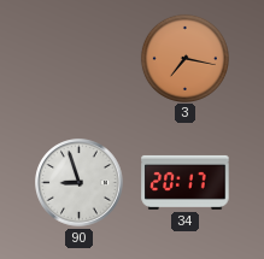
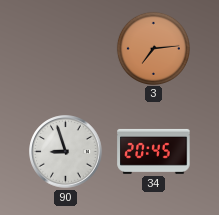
3: 7:17 -> 7:14 (153, 48)
34: 20:17 -> 20:45 (154, 151)
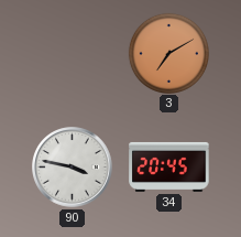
3: 7:14 -> 7:10 (168, 53)
90: 8:57 -> 3:47 (73, 168)
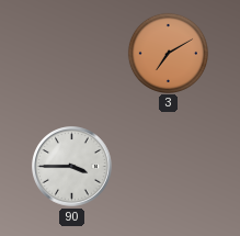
90: 3:47 -> 3:45 (72, 167)
34: 20:45 -> none (169, 166)
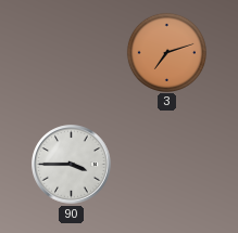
3: 7:10 -> 7:12 (166, 52)
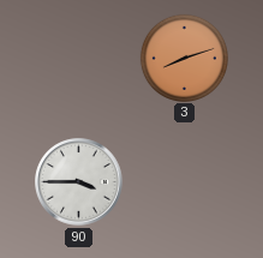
3: 7:12 -> 8:12 (184, 58)
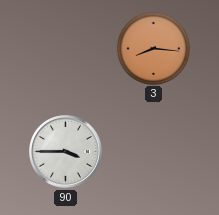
3: 8:12 -> 8:16 (153, 48)
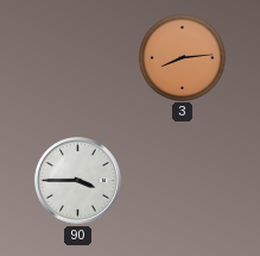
3: 8:16 -> 8:14 (182, 57)
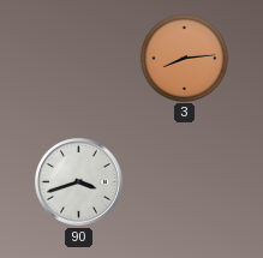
90: 3:45 -> 3:42 (79, 182)
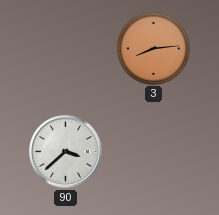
90: 3:42 -> 3:38 (66, 152)
